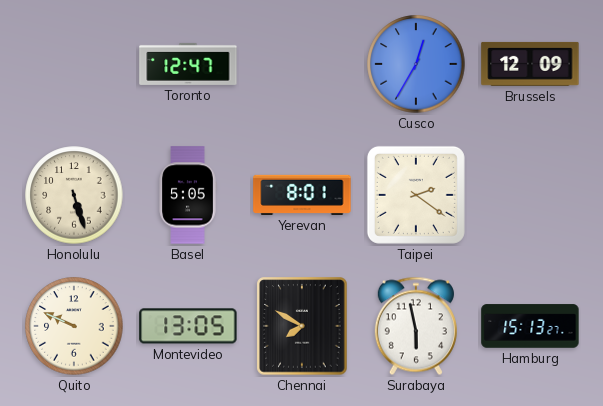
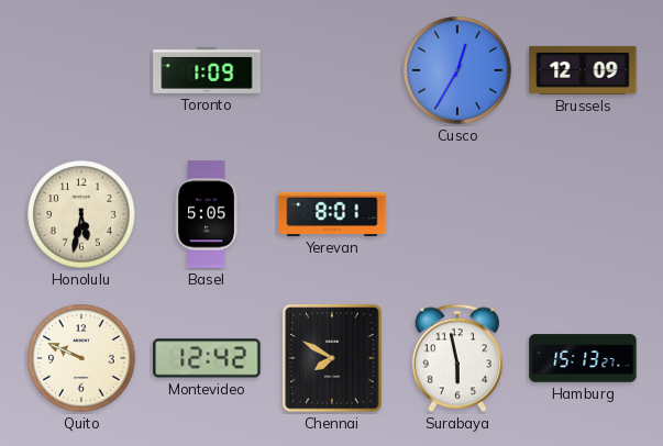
Toronto: 12:47 -> 1:09 (207, 70)
Honolulu: 5:27 -> 5:32 (81, 214)
Taipei: 2:21 -> none (416, 195)
Montevideo: 13:05 -> 12:42 (207, 358)
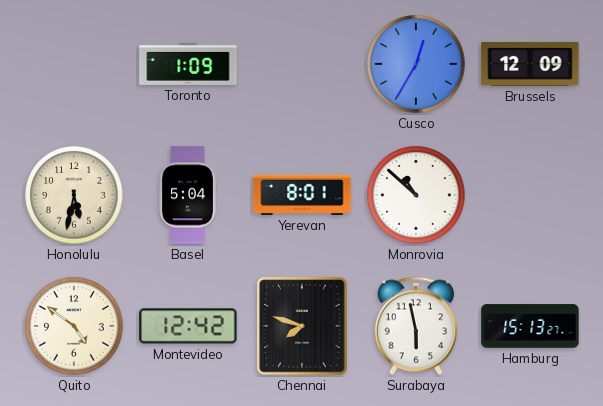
Basel: 5:05 -> 5:04 (188, 195)
Monrovia: none -> 10:52 (416, 195)
Quito: 9:49 -> 4:51 (74, 326)
Chennai: 7:50 -> 7:48 (302, 326)
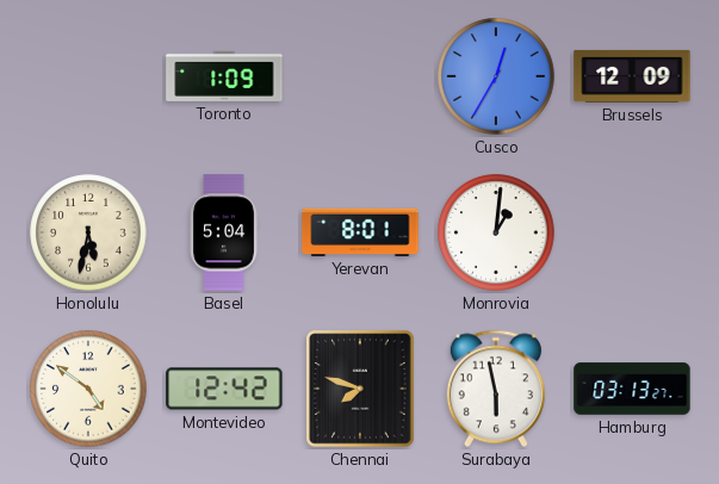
Monrovia: 10:52 -> 1:01 (496, 232)
Hamburg: 15:13 -> 03:13 (632, 389)
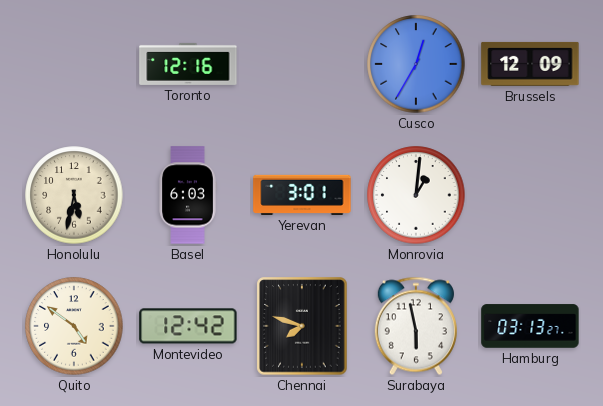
Toronto: 1:09 -> 12:16 (188, 64)
Basel: 5:04 -> 6:03 (188, 195)
Yerevan: 8:01 -> 3:01 (302, 195)
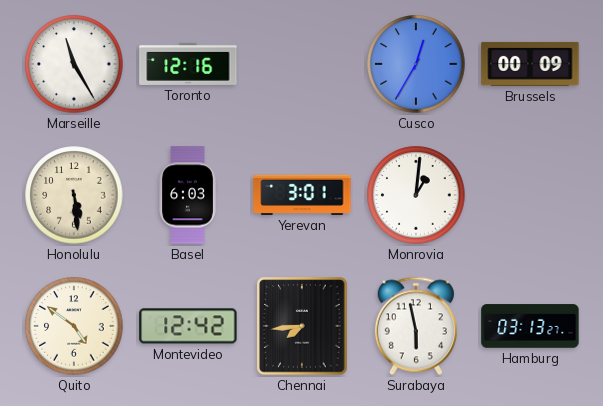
Marseille: none -> 11:25 (74, 64)
Brussels: 12:09 -> 00:09 (530, 64)
Honolulu: 5:32 -> 5:29 (74, 195)
Chennai: 7:48 -> 7:44 (302, 326)
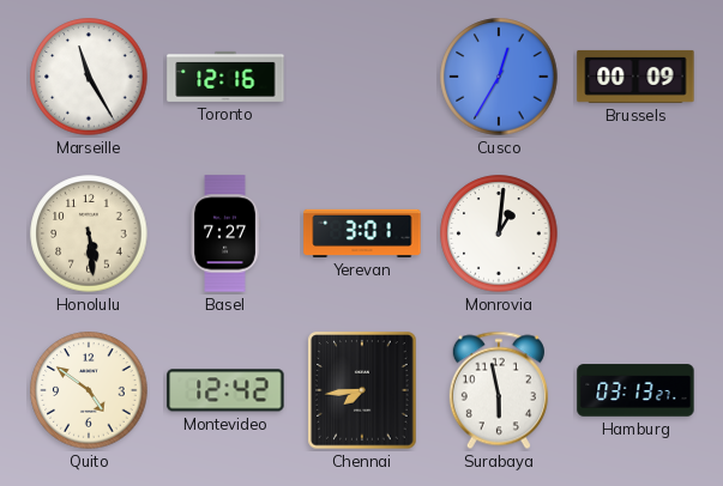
Basel: 6:03 -> 7:27 (225, 233)
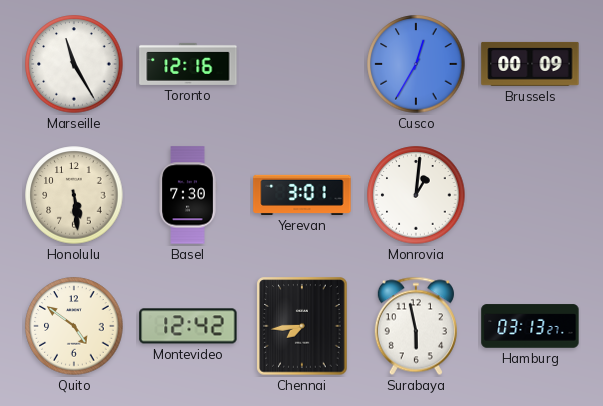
Basel: 7:27 -> 7:30 (188, 195)
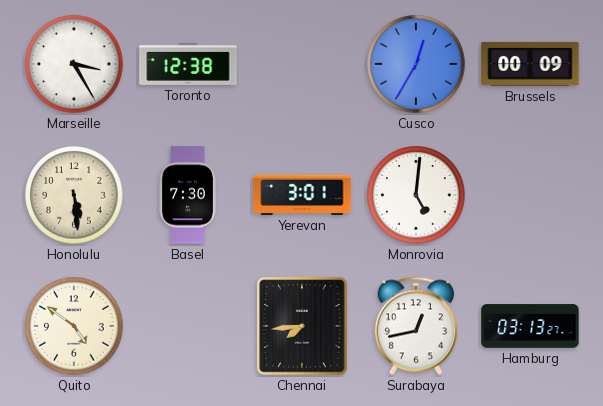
Marseille: 11:25 -> 3:25 (74, 64)
Toronto: 12:16 -> 12:38 (188, 64)
Monrovia: 1:01 -> 5:01 (416, 195)
Montevideo: 12:42 -> none (188, 326)
Surabaya: 5:58 -> 12:43 (416, 326)
